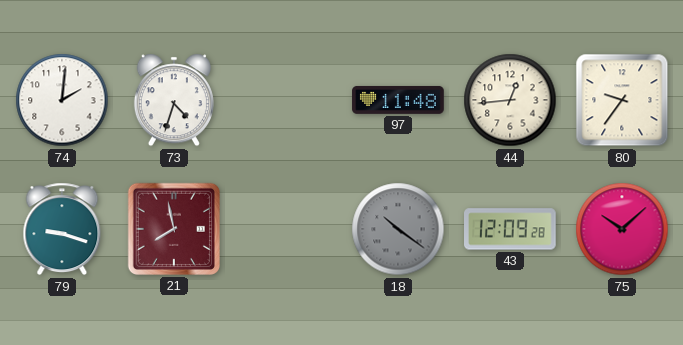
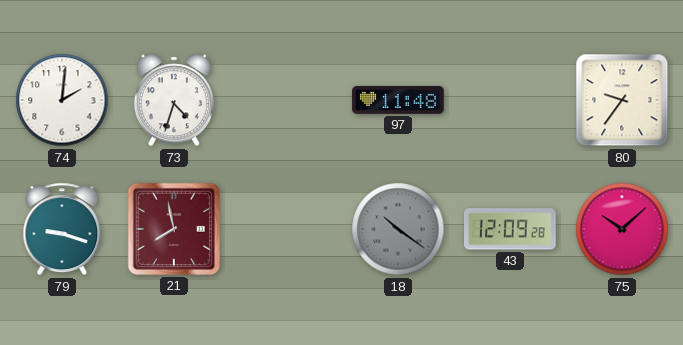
44: 12:44 -> none (510, 100)
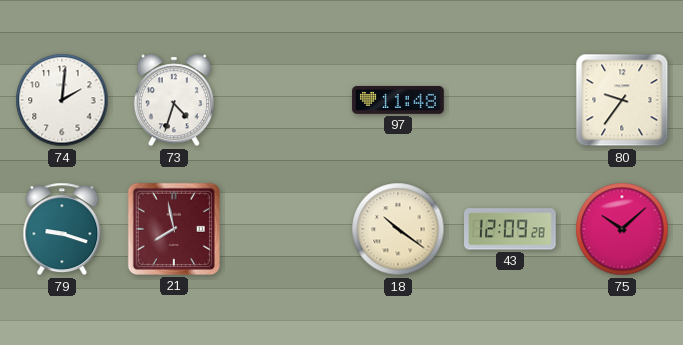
18 dial: grey -> cream (398, 229)
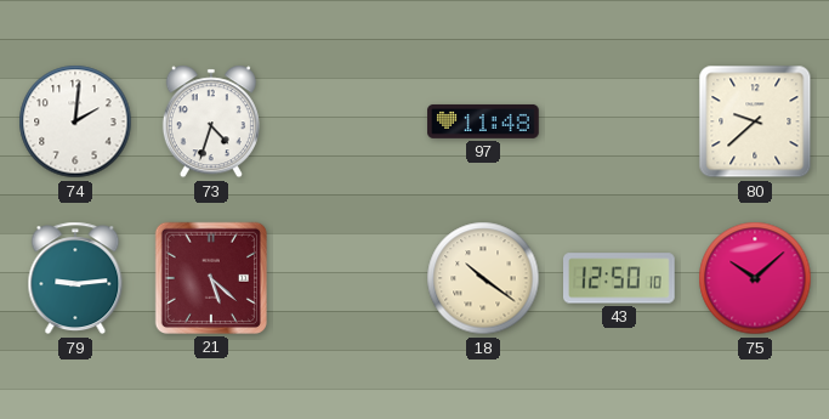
80: 9:36 -> 9:38 (755, 121)
79: 9:18 -> 9:14 (75, 278)
21: 7:58 -> 5:22 (211, 278)
43: 12:09 -> 12:50 (620, 278)
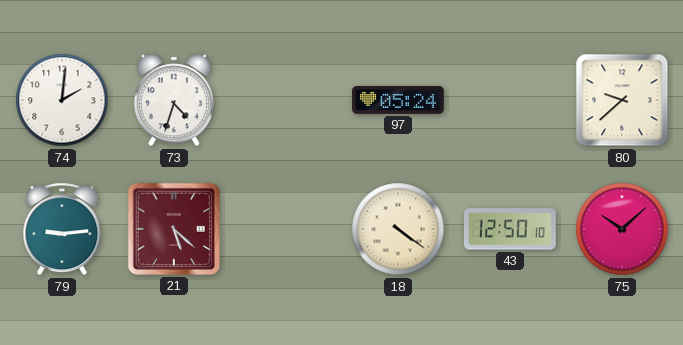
97: 11:48 -> 05:24 (398, 100)
18: 10:21 -> 4:21 (398, 229)
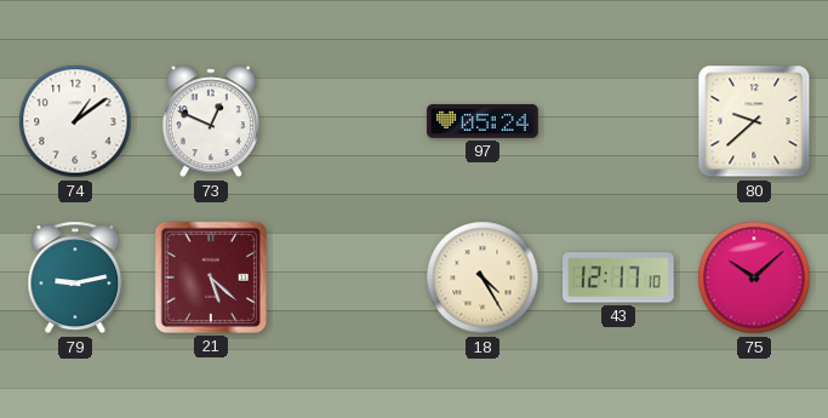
74: 2:01 -> 1:09 (75, 121)
73: 4:33 -> 12:49 (211, 121)
79: 9:14 -> 9:13 (75, 277)
18: 4:21 -> 4:25 (482, 277)
43: 12:50 -> 12:17 (619, 277)
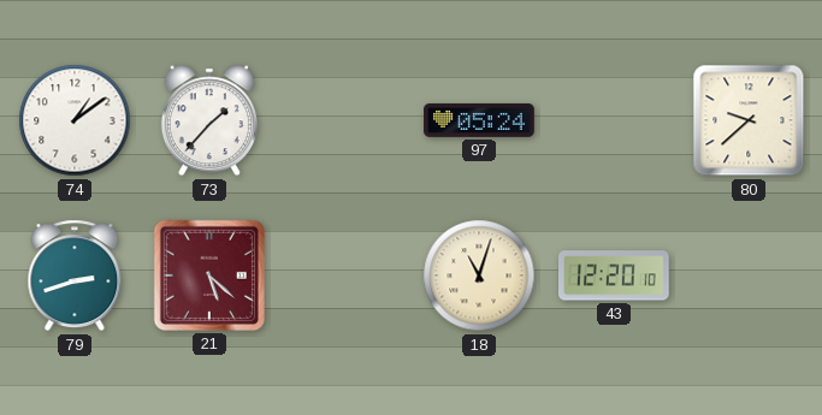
73: 12:49 -> 1:37 (209, 120)
79: 9:13 -> 2:42 (75, 275)
18: 4:25 -> 11:03 (479, 275)
43: 12:17 -> 12:20 (615, 275)
75: 10:08 -> none (754, 277)
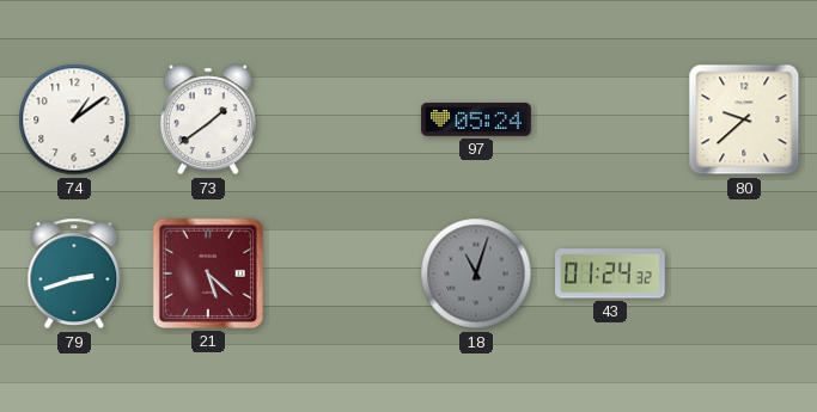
73: 1:37 -> 1:39 (208, 119)
18 dial: cream -> grey (476, 273)
43: 12:20 -> 01:24 (611, 273)
